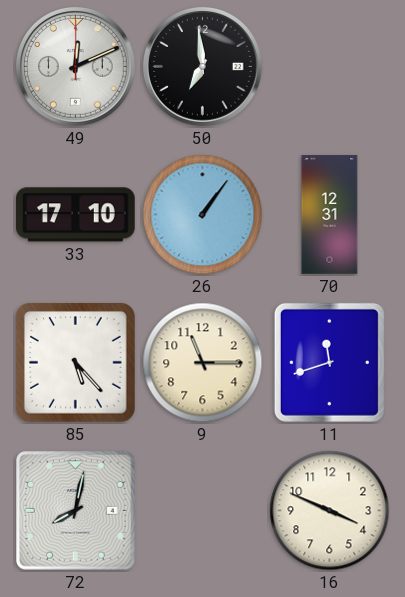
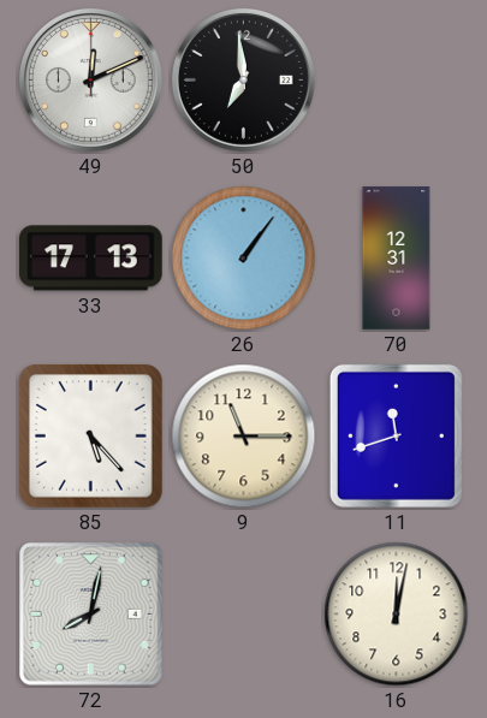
33: 17:10 -> 17:13 (91, 259)
16: 3:49 -> 12:02 (397, 615)
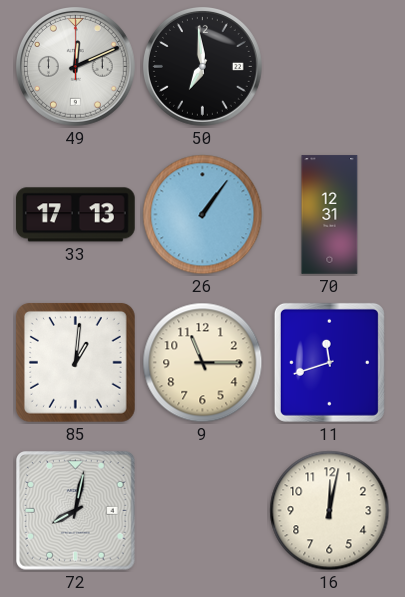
85: 5:23 -> 1:01 (76, 363)
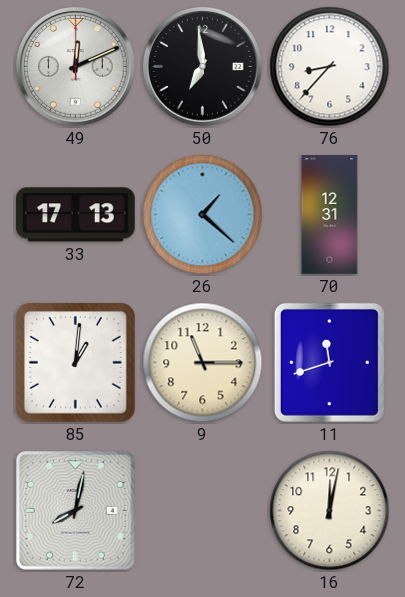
76: none -> 8:37 (330, 67)
26: 1:06 -> 1:22 (203, 215)
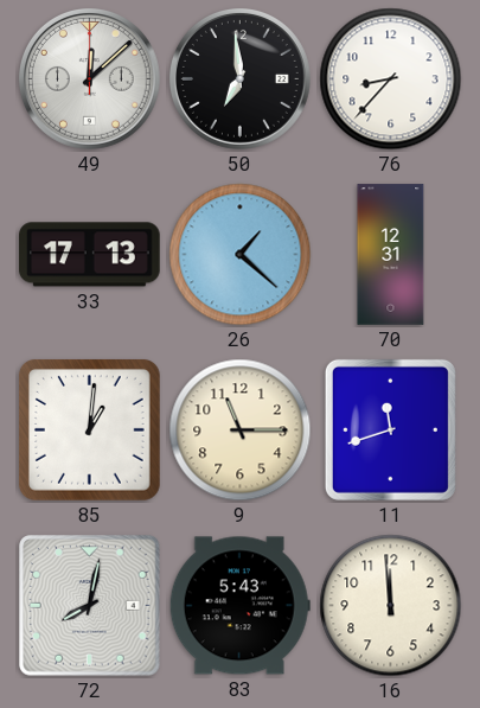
49: 12:11 -> 12:08 (90, 79)
83: none -> 5:43 (239, 606)
16: 12:02 -> 11:59 (391, 606)
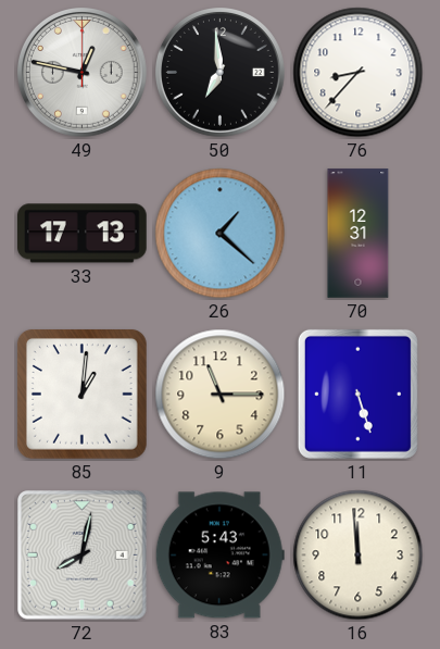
49: 12:08 -> 12:47 (83, 73)
11: 11:42 -> 5:27 (357, 394)
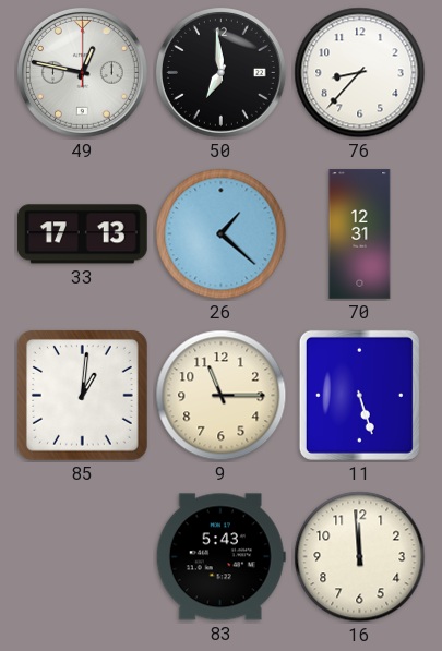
72: 8:02 -> none (83, 556)
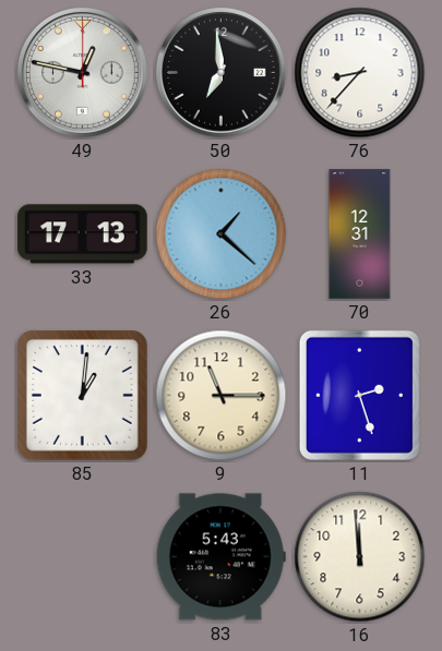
11: 5:27 -> 2:27 (359, 395)
